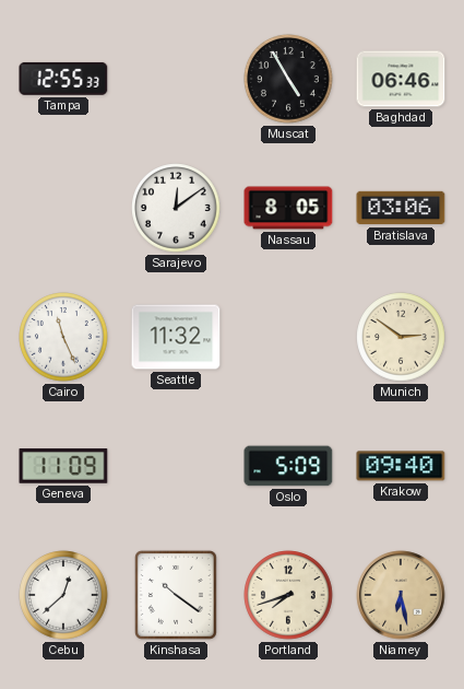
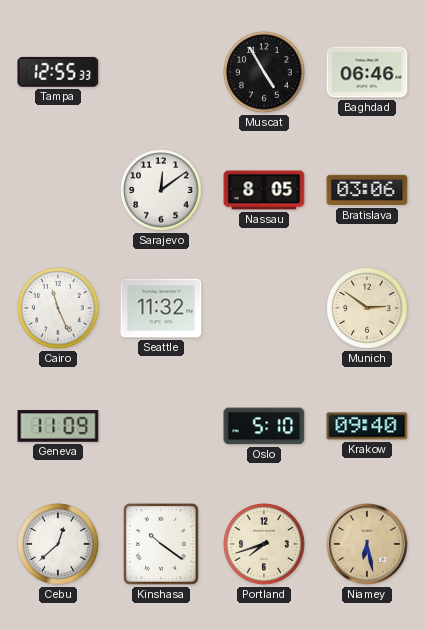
Oslo: 5:09 -> 5:10 (264, 426)
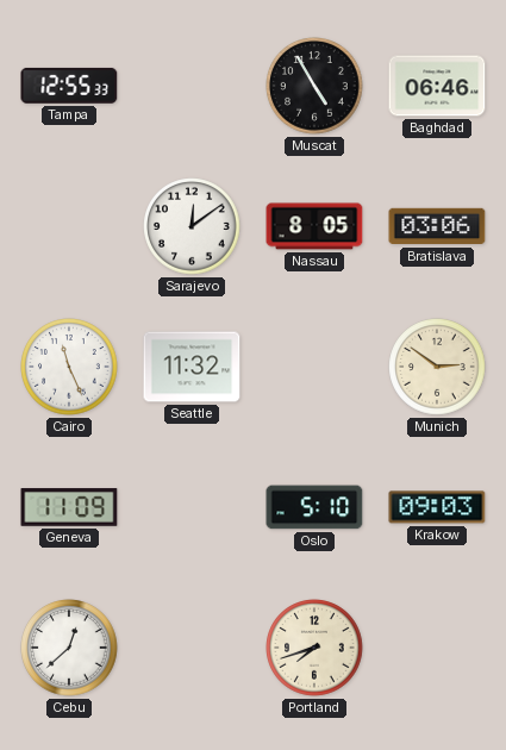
Krakow: 09:40 -> 09:03 (437, 507)
Kinshasa: 10:21 -> none (161, 544)
Niamey: 6:28 -> none (367, 544)
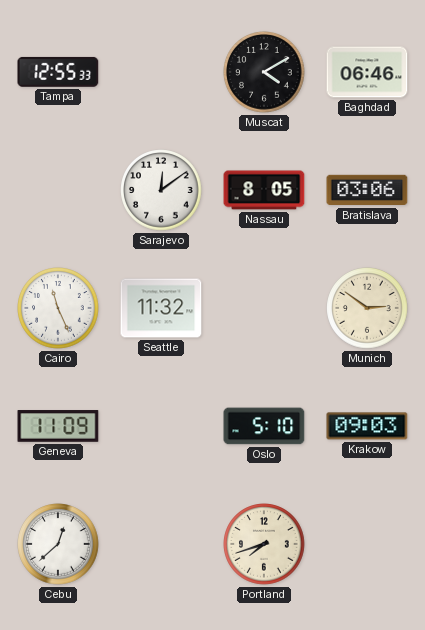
Muscat: 4:55 -> 4:10 (264, 72)
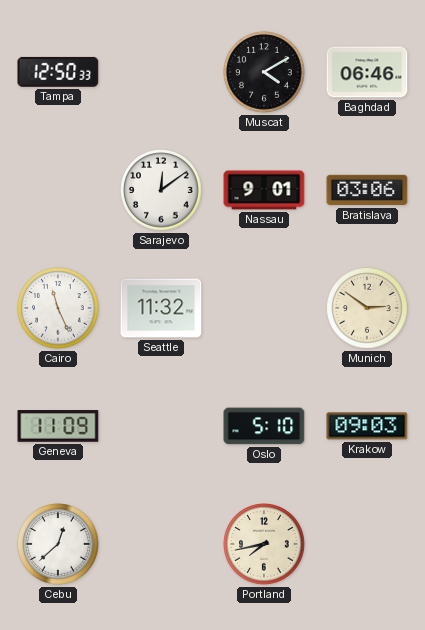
Tampa: 12:55 -> 12:50 (58, 72)
Nassau: 8:05 -> 9:01 (264, 190)
Portland: 7:42 -> 7:43 (264, 544)
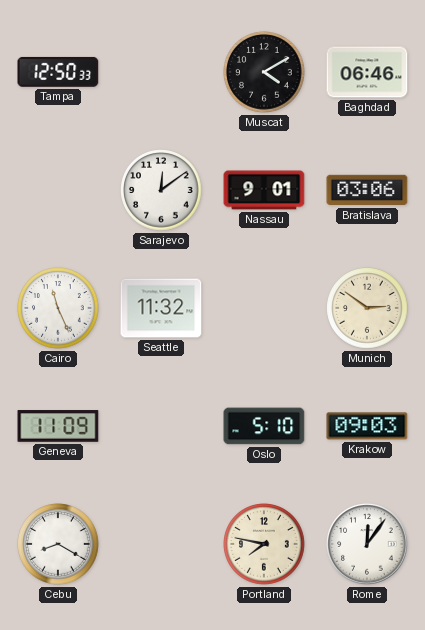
Cebu: 12:38 -> 8:20 (58, 544)
Portland: 7:43 -> 7:47 (264, 544)
Rome: none -> 12:06 (367, 544)
